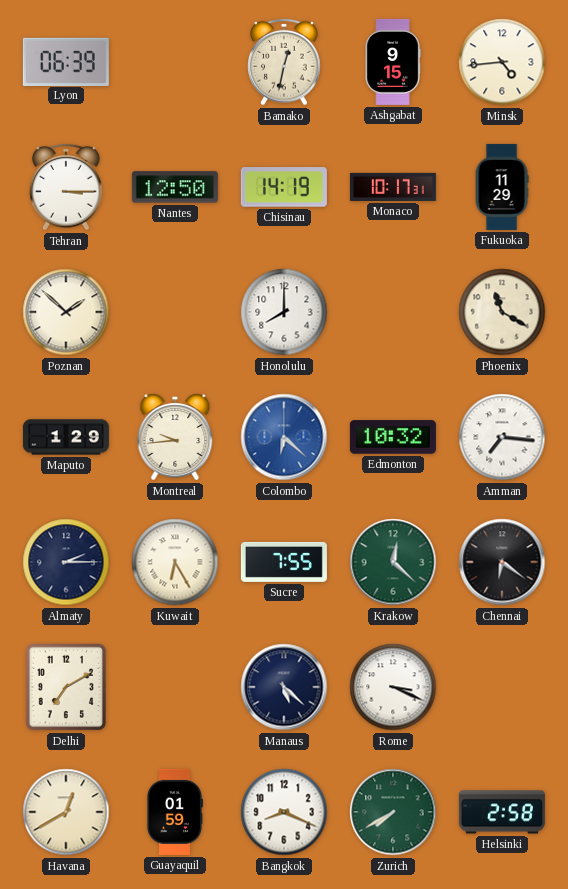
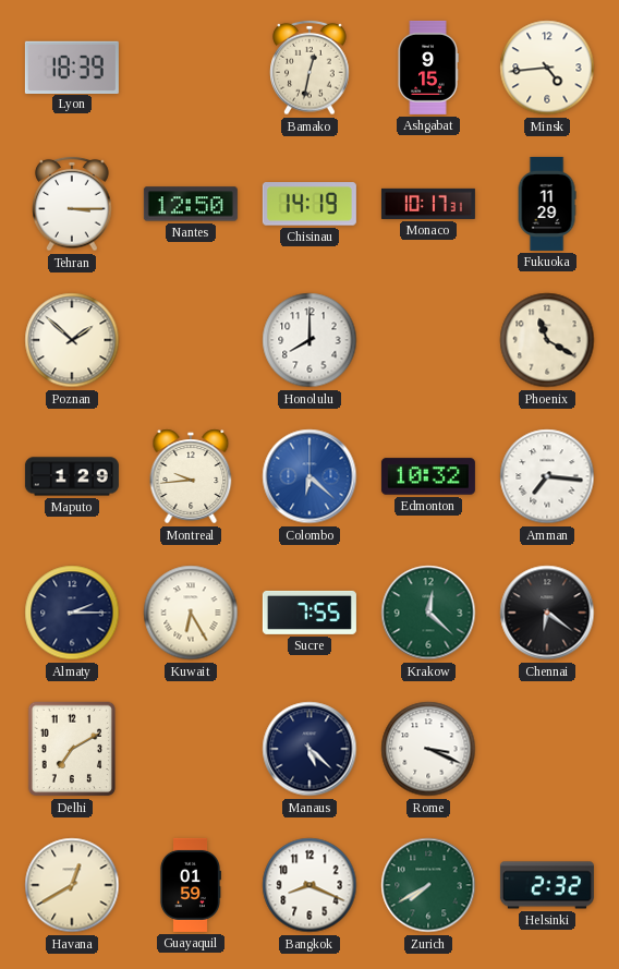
Lyon: 06:39 -> 18:39 (72, 66)
Helsinki: 2:58 -> 2:32 (547, 885)
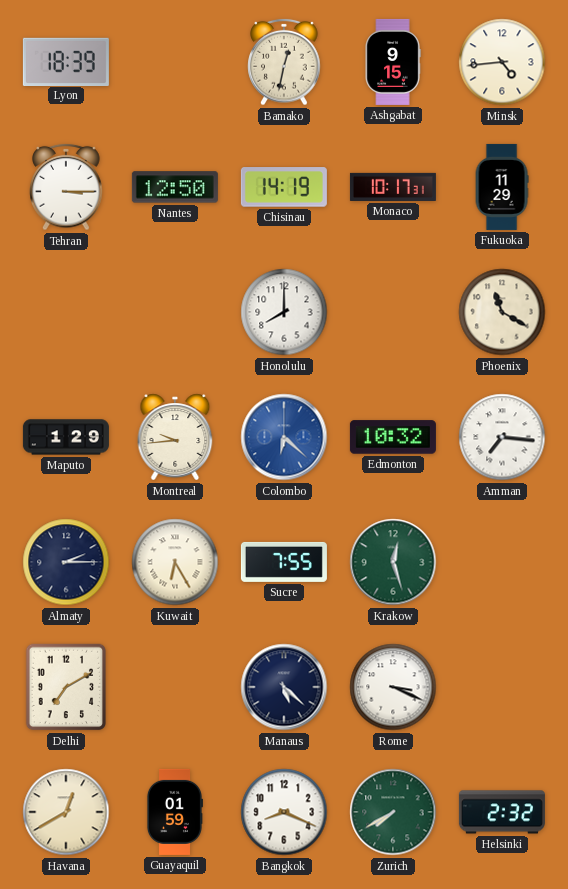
Poznan: 1:52 -> none (72, 340)
Krakow: 12:22 -> 12:27 (393, 562)
Chennai: 6:21 -> none (547, 613)
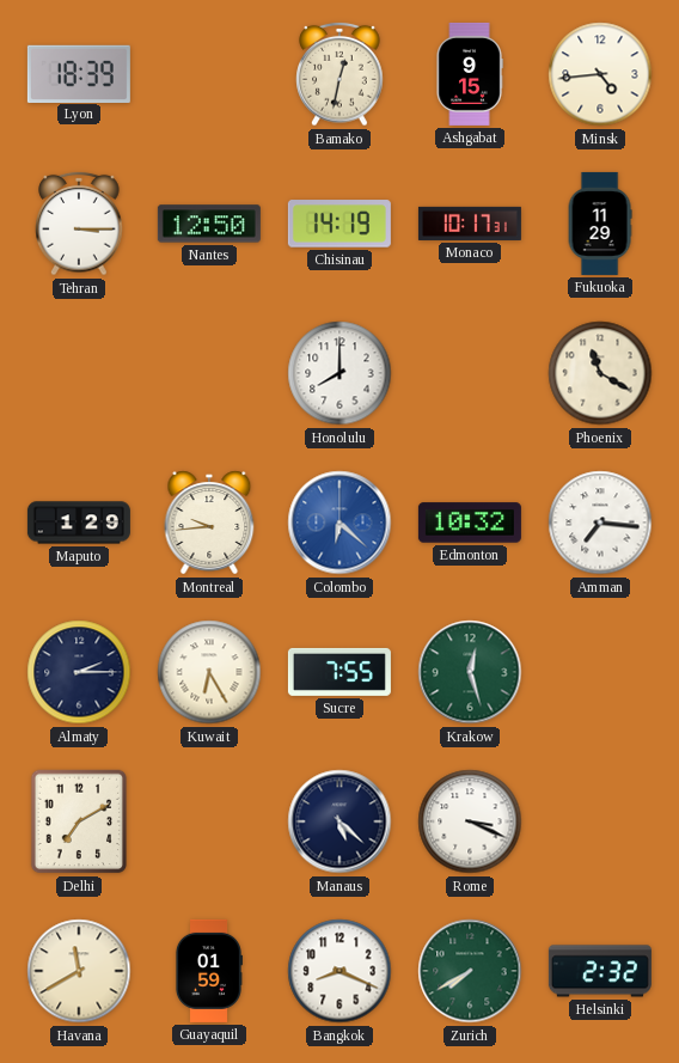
Havana: 12:40 -> 11:40 (79, 971)
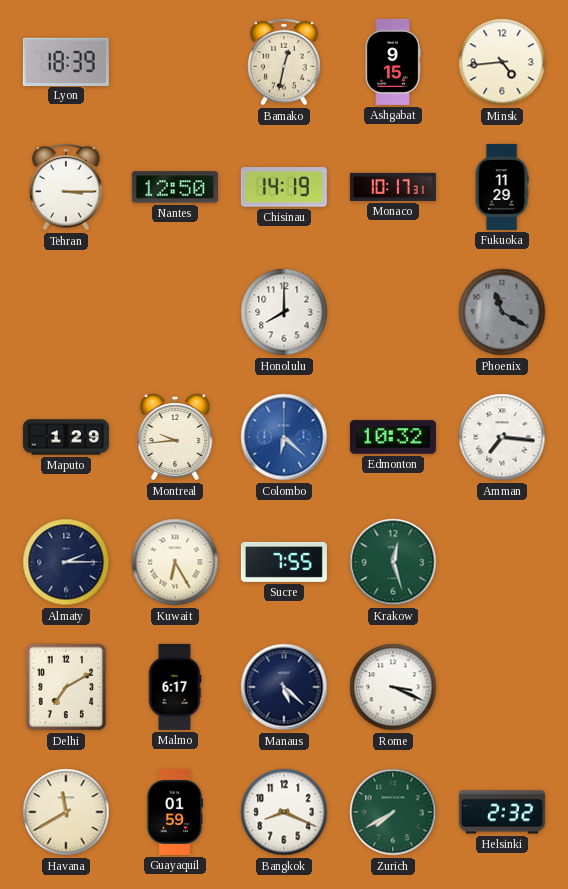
Phoenix dial: cream -> grey (502, 312)
Malmo: none -> 6:17 (175, 687)
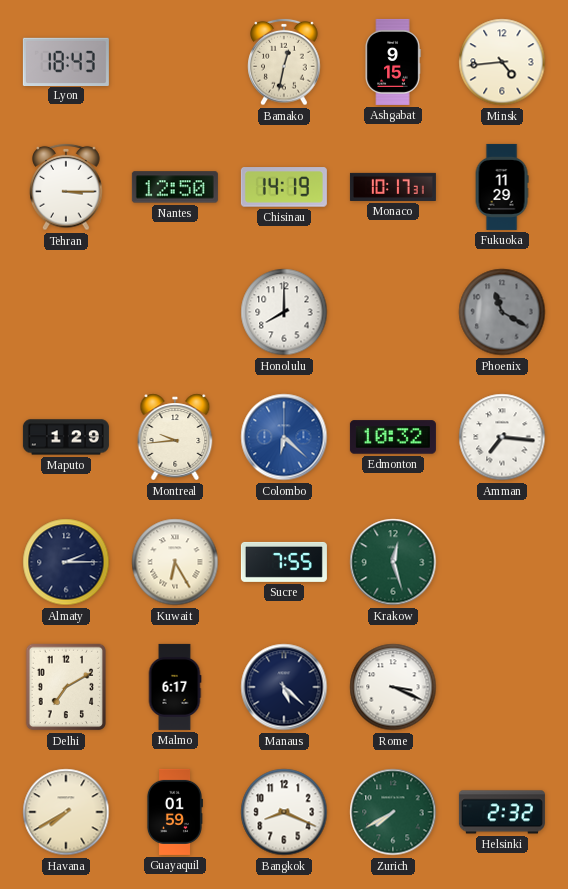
Lyon: 18:39 -> 18:43 (66, 61)
Havana: 11:40 -> 7:40 (66, 812)
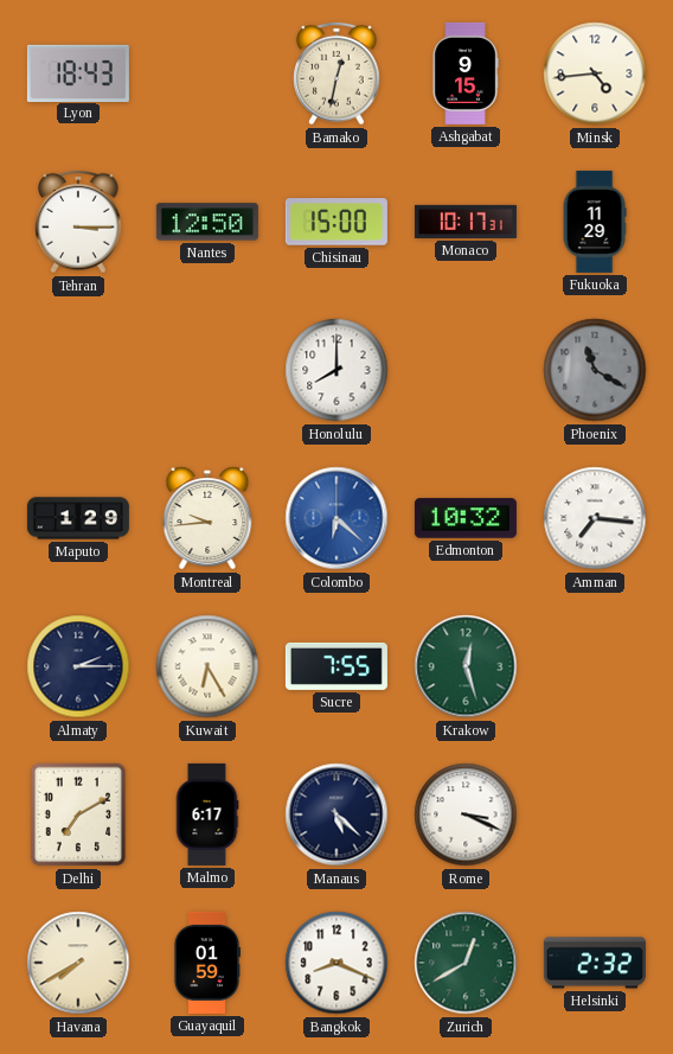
Chisinau: 14:19 -> 15:00 (336, 222)
Zurich: 7:40 -> 12:40 (466, 963)
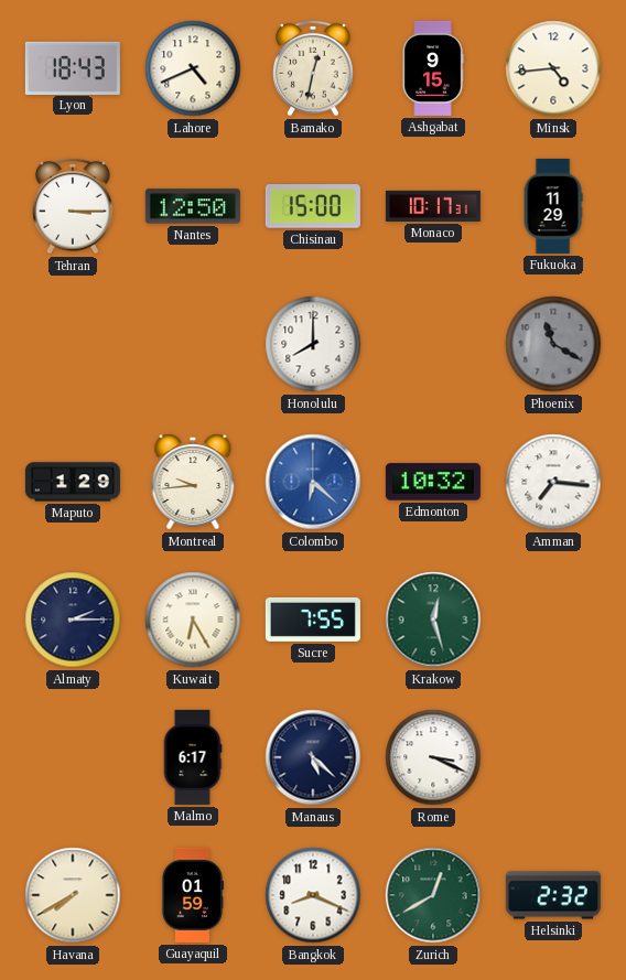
Lahore: none -> 4:41 (193, 68)
Delhi: 7:10 -> none (78, 815)
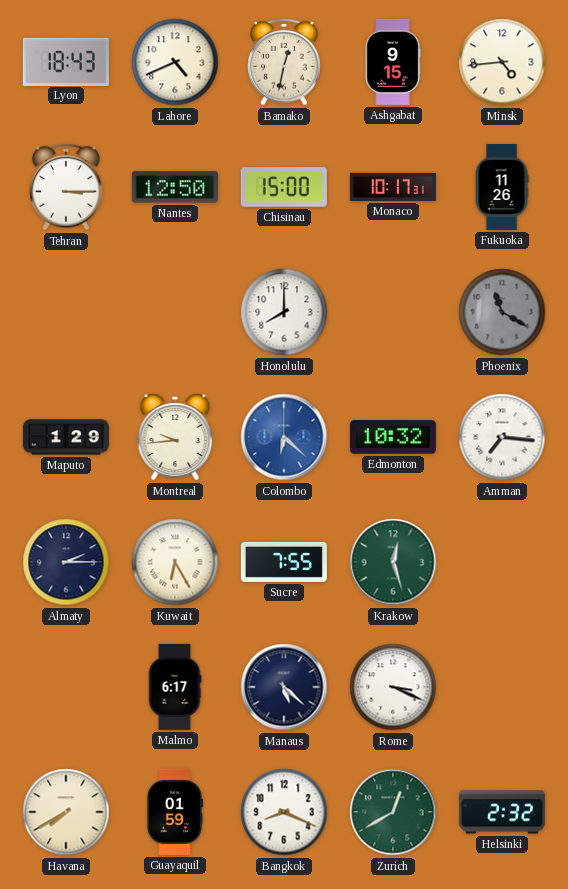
Fukuoka: 11:29 -> 11:26 (502, 187)
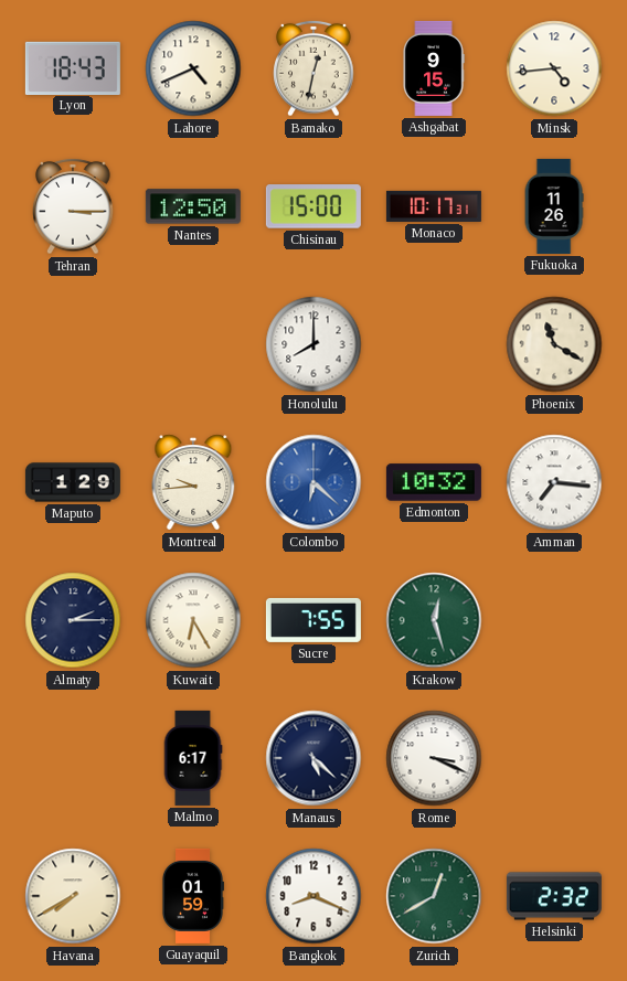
Phoenix dial: grey -> cream (554, 344)
